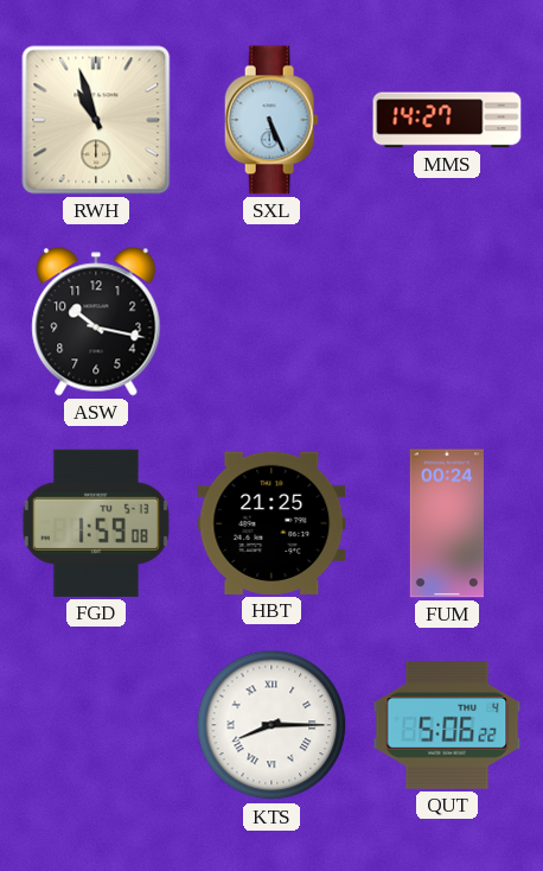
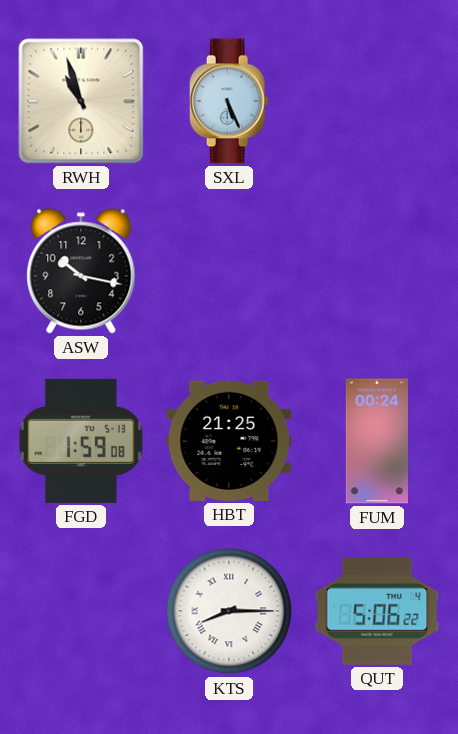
MMS: 14:27 -> none (447, 120)
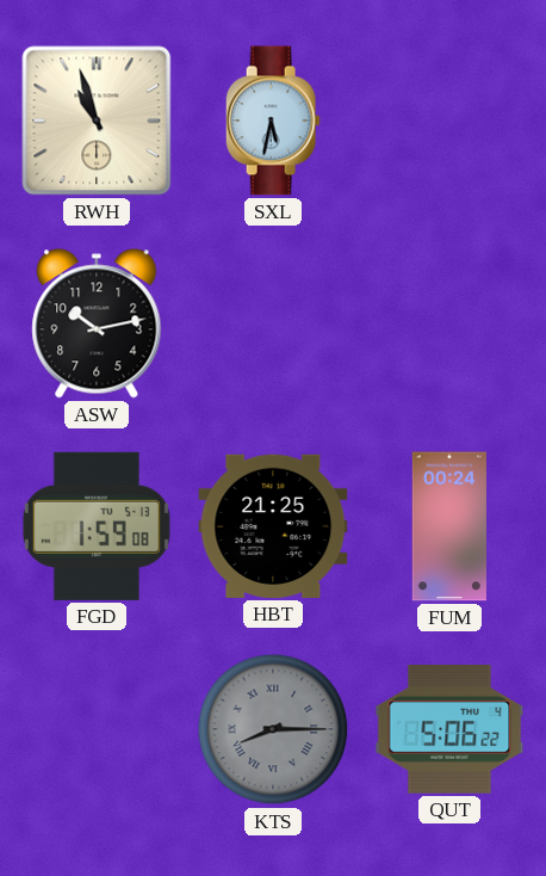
SXL: 5:26 -> 5:32 (273, 121)
ASW: 10:17 -> 10:13 (97, 323)
KTS dial: white -> grey (273, 729)
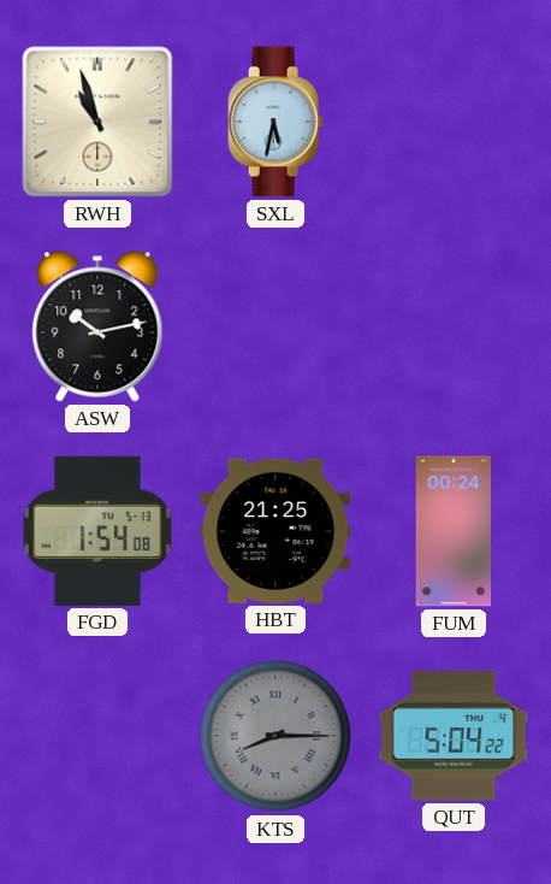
FGD: 1:59 -> 1:54 (97, 531)
QUT: 5:06 -> 5:04 (454, 737)
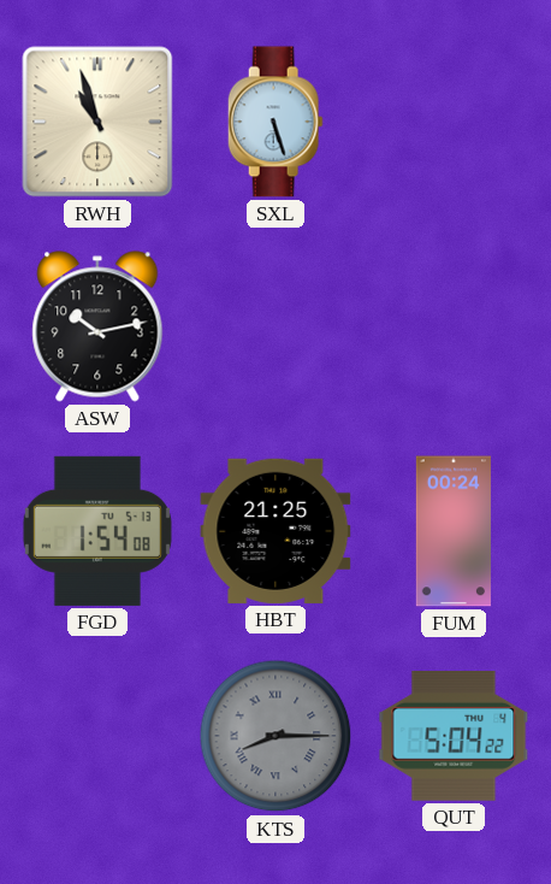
SXL: 5:32 -> 5:27 (275, 122)
